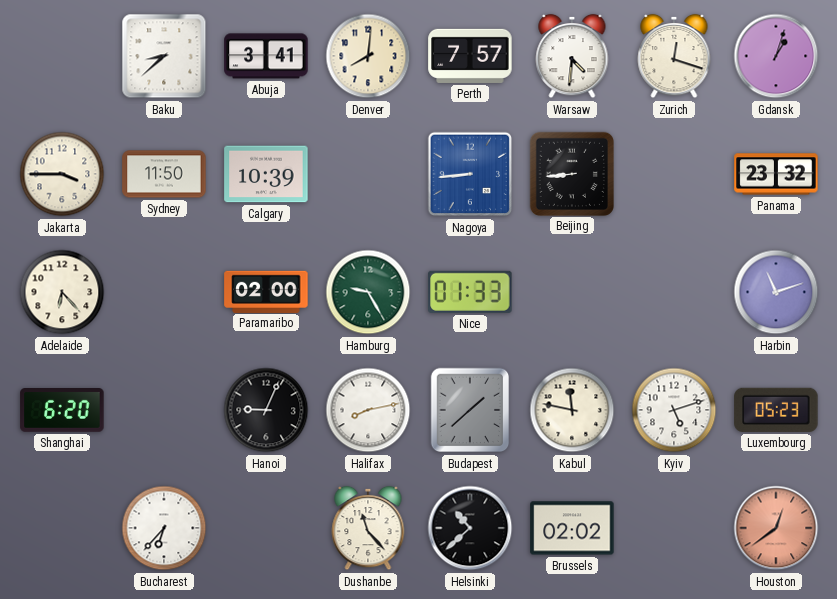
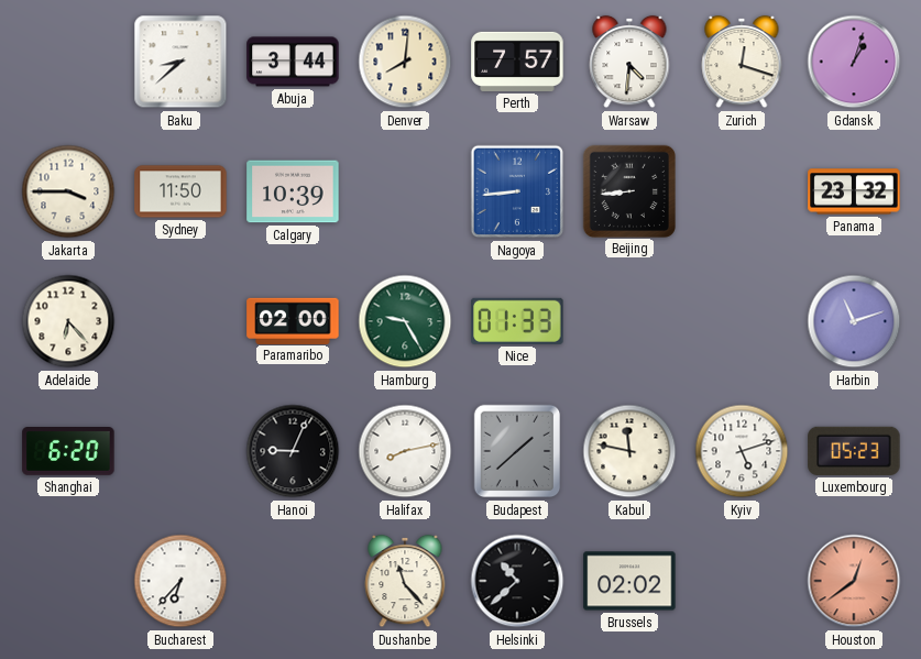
Abuja: 3:41 -> 3:44 (293, 62)
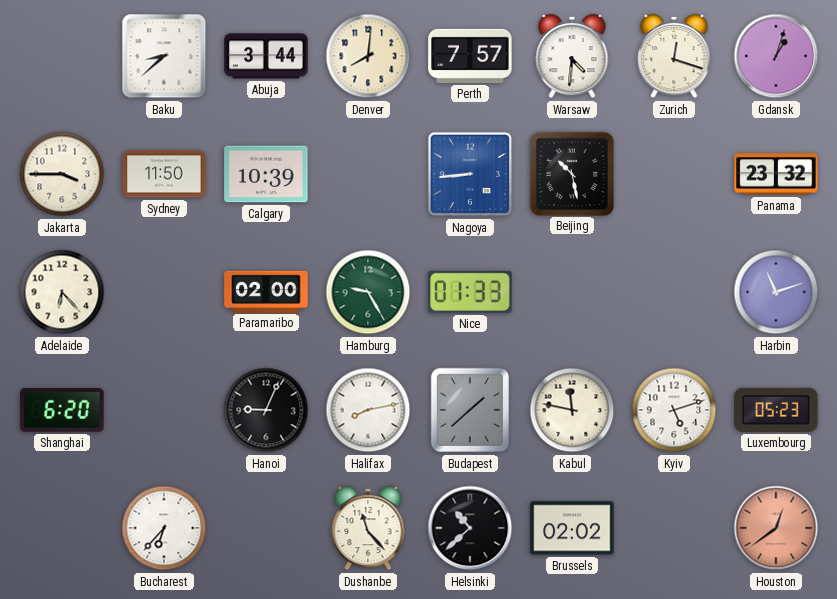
Beijing: 8:44 -> 10:28 (571, 173)
